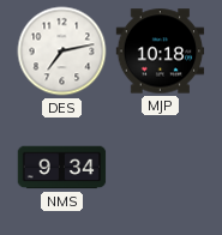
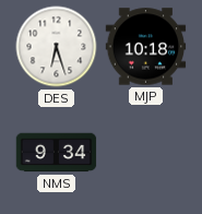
DES: 7:13 -> 6:27 (57, 47)
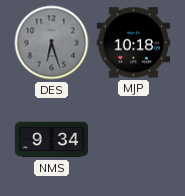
DES dial: white -> grey (52, 43)
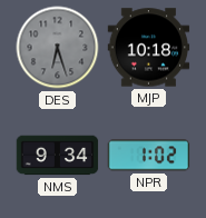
NPR: none -> 1:02 (149, 156)
